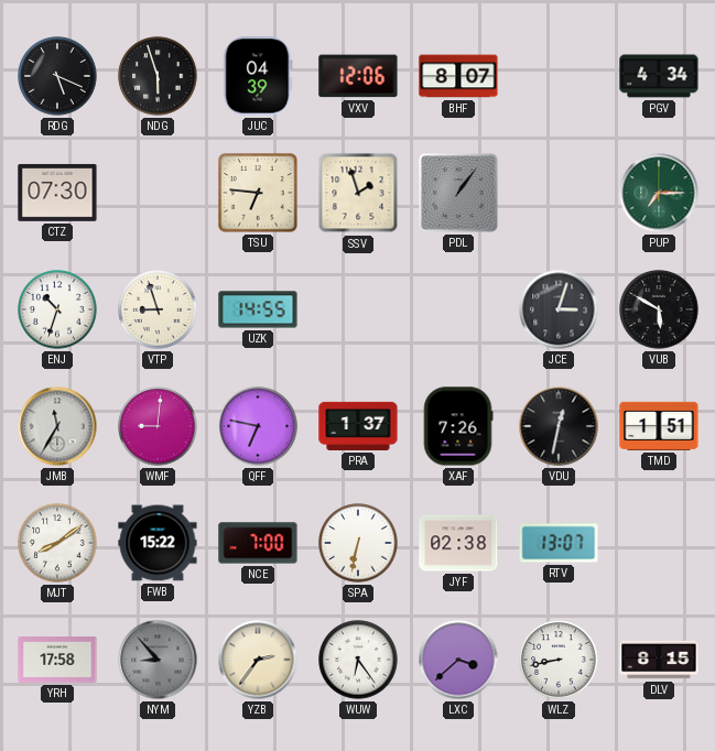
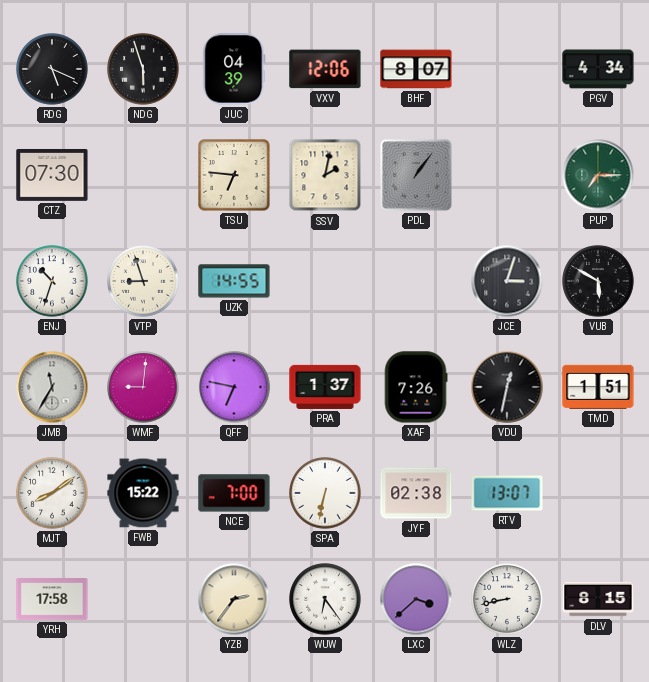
SSV: 1:57 -> 2:02 (325, 175)
NYM: 8:53 -> none (158, 660)
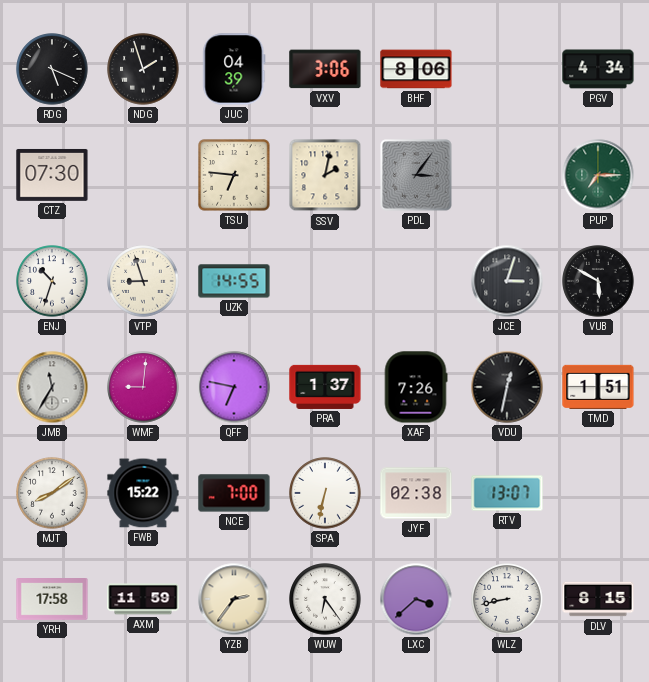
NDG: 5:57 -> 1:57 (143, 69)
VXV: 12:06 -> 3:06 (325, 69)
BHF: 8:07 -> 8:06 (416, 69)
PDL: 1:06 -> 3:06 (416, 175)
AXM: none -> 11:59 (143, 599)
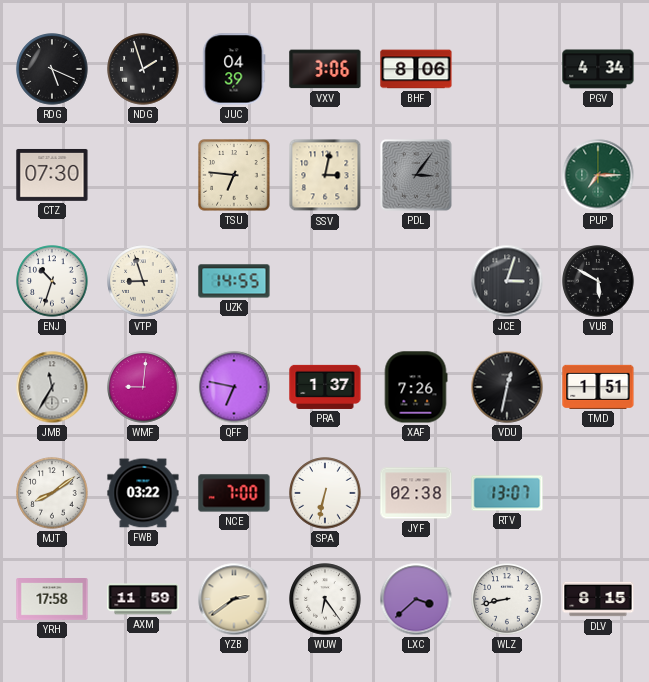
SSV: 2:02 -> 3:02 (325, 175)
FWB: 15:22 -> 03:22 (143, 493)
YZB: 2:36 -> 2:39 (234, 599)
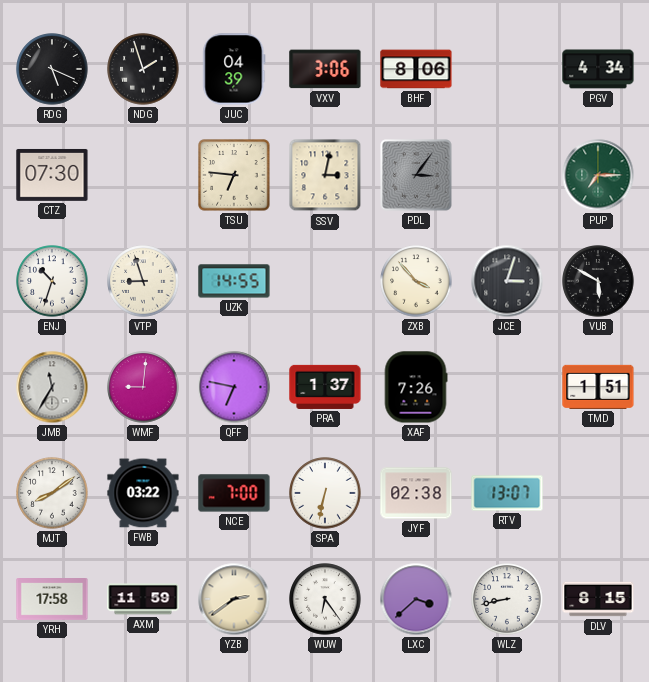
ZXB: none -> 3:53 (416, 281)
VDU: 12:32 -> none (507, 387)
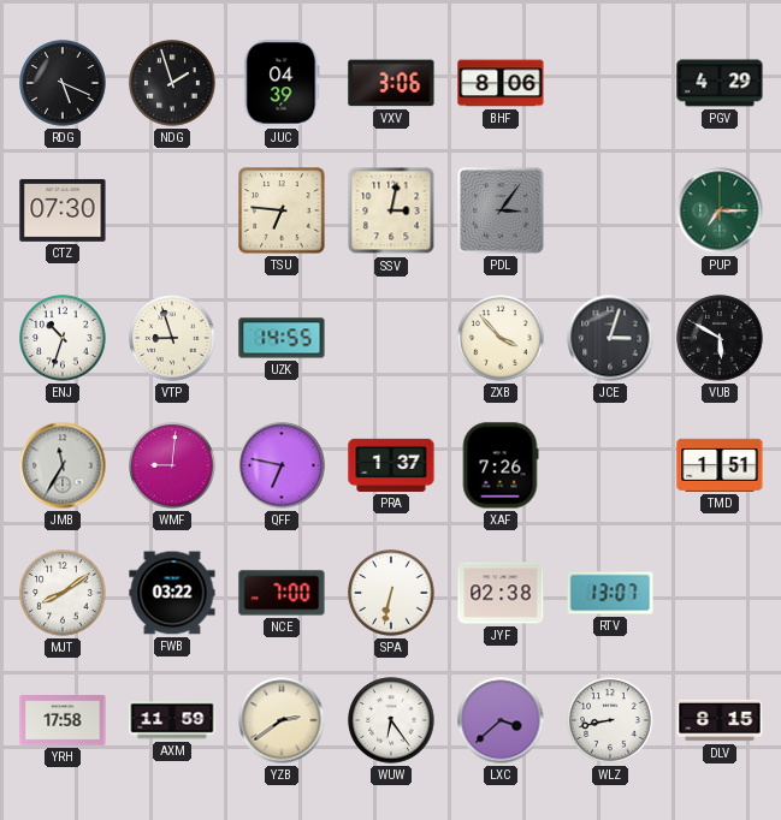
PGV: 4:34 -> 4:29 (720, 83)
